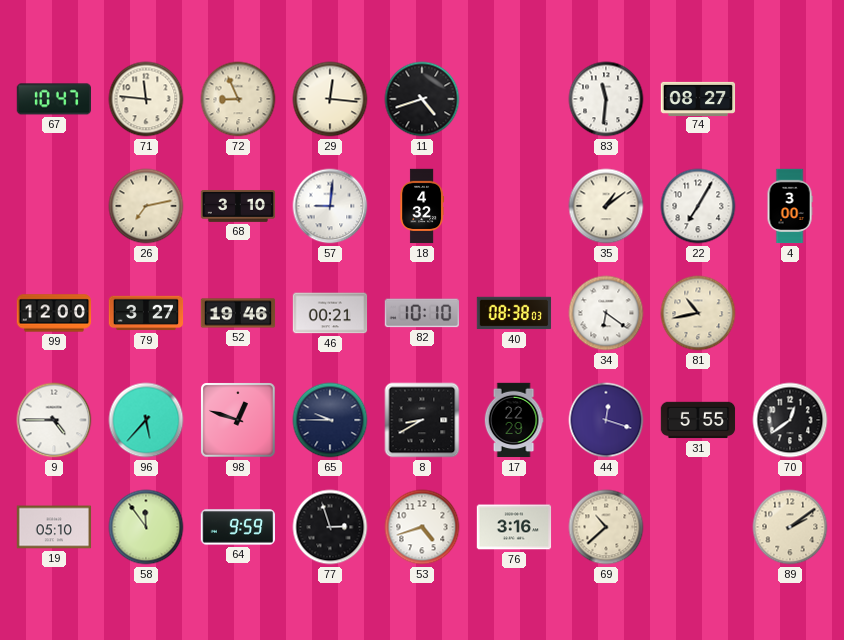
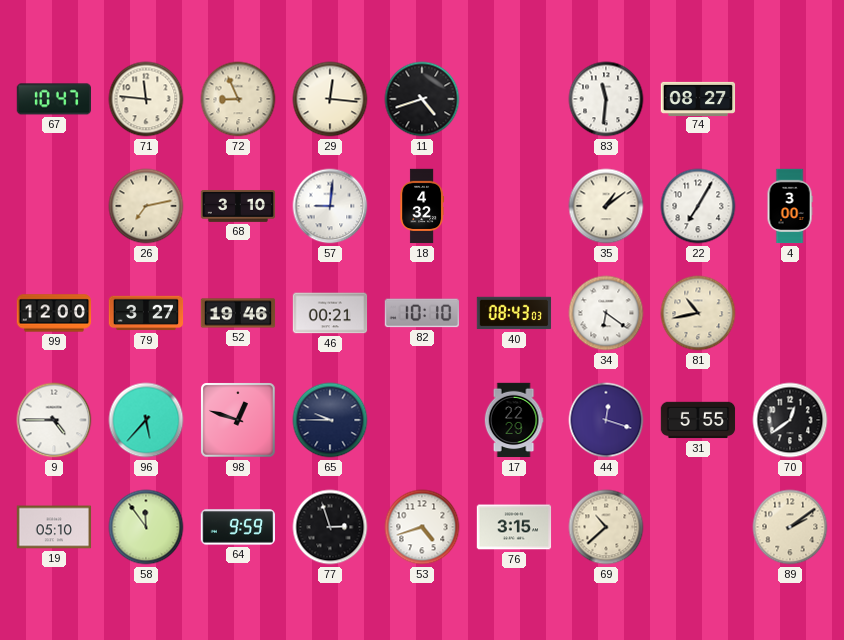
40: 08:38 -> 08:43 (514, 313)
8: 8:40 -> none (422, 420)
76: 3:16 -> 3:15 (514, 527)
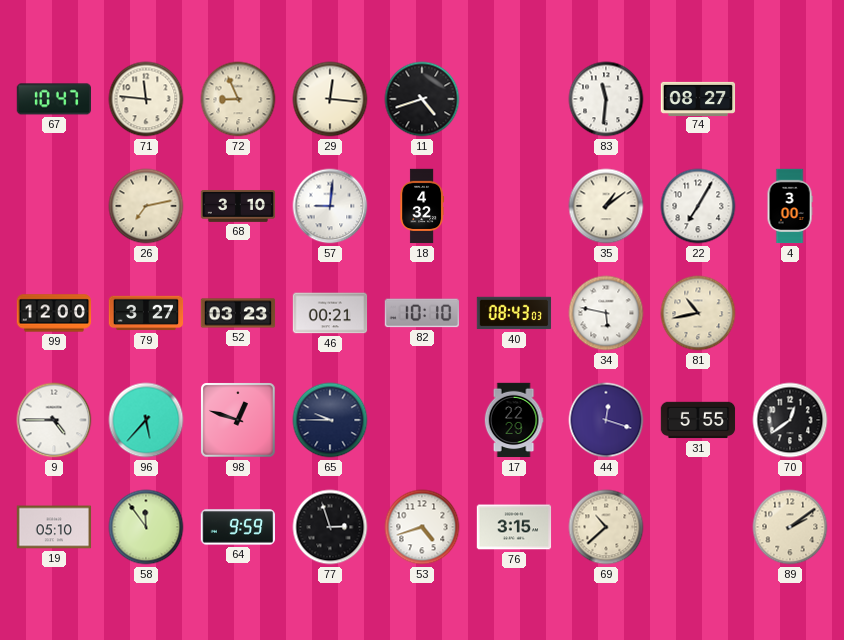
52: 19:46 -> 03:23 (238, 313)
34: 6:21 -> 5:47 (606, 313)
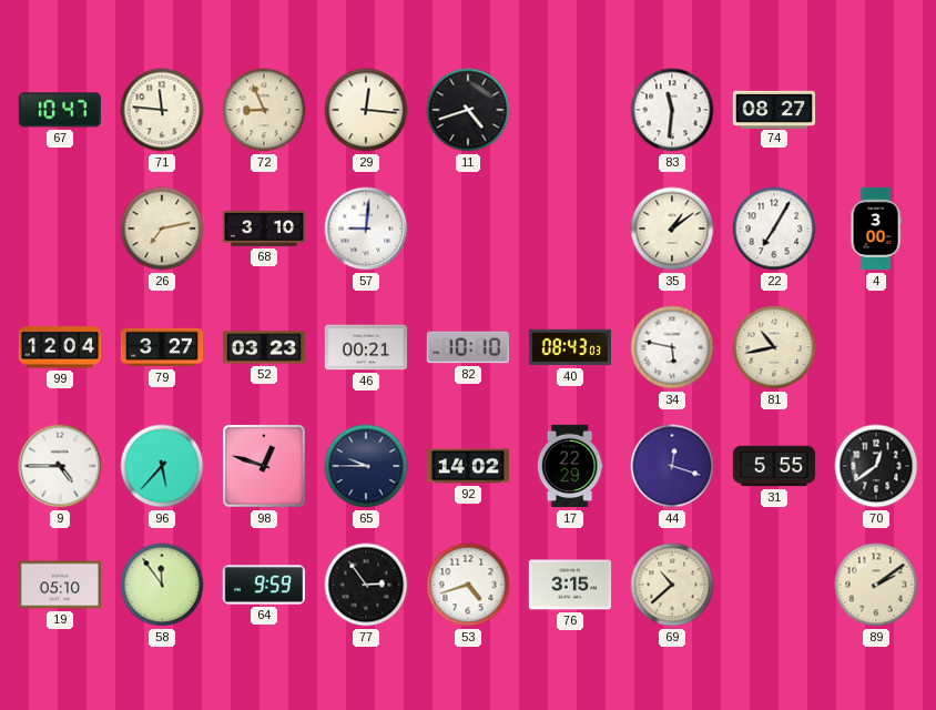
18: 4:32 -> none (422, 206)
99: 12:00 -> 12:04 (60, 347)
92: none -> 14:02 (468, 466)
77: 2:57 -> 2:54 (366, 585)
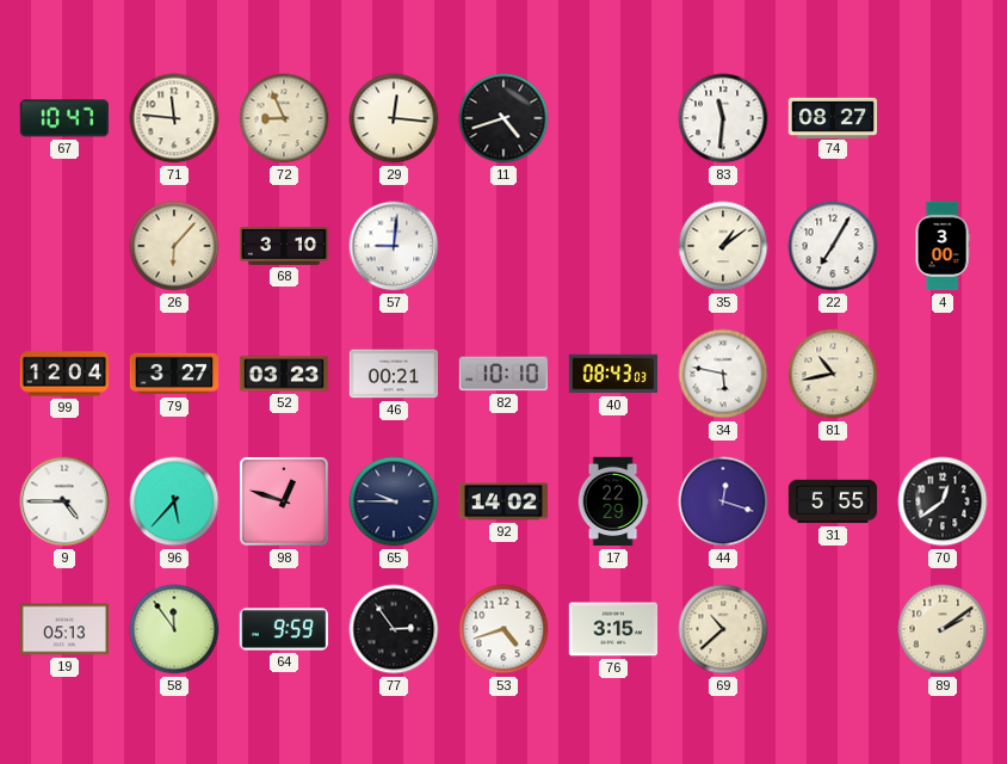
26: 7:13 -> 6:07 (174, 246)
19: 05:10 -> 05:13 (64, 629)
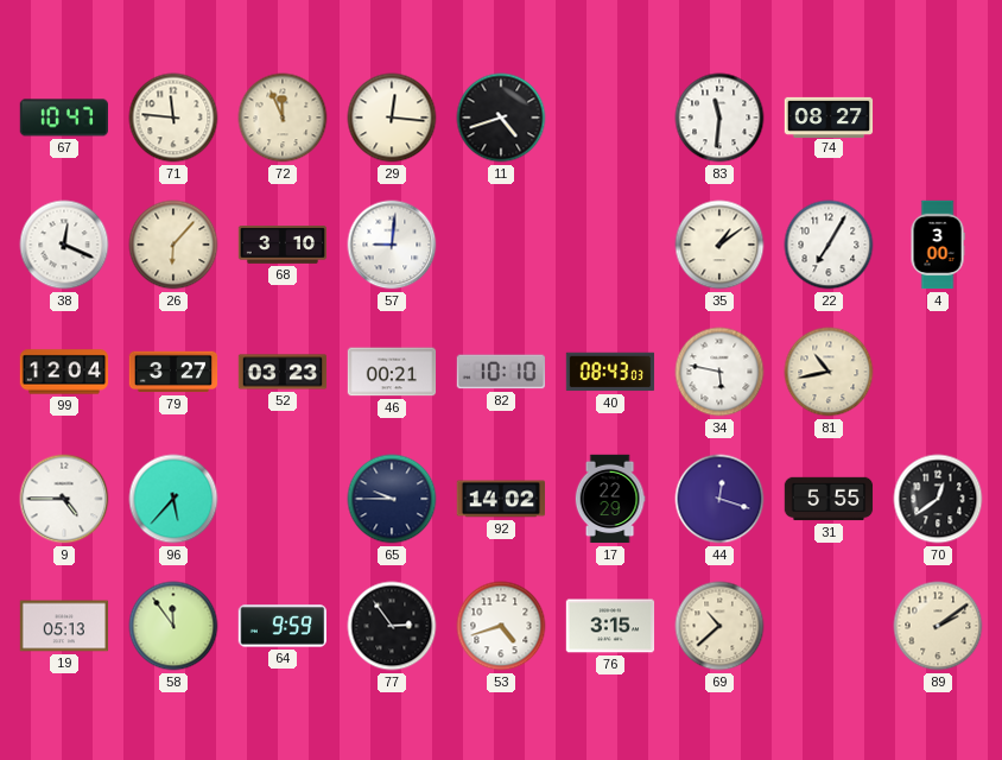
72: 8:56 -> 11:56 (283, 118)
38: none -> 12:19 (64, 245)
98: 12:48 -> none (284, 501)
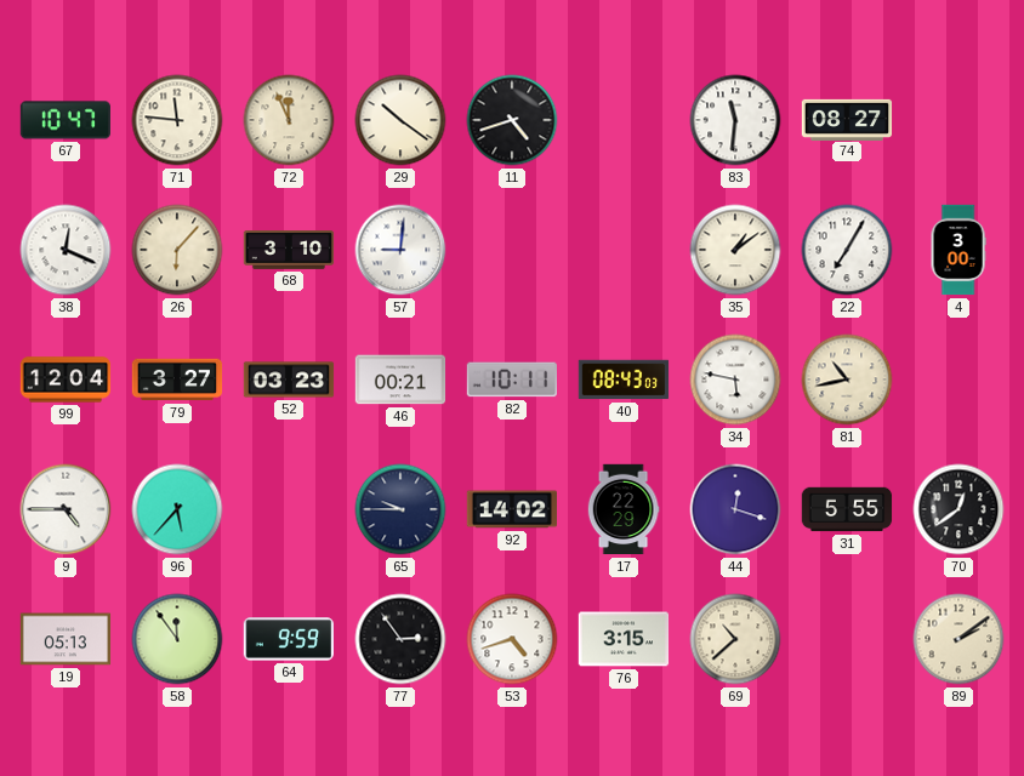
29: 12:16 -> 10:21 (400, 120)
82: 10:10 -> 10:11 (511, 380)
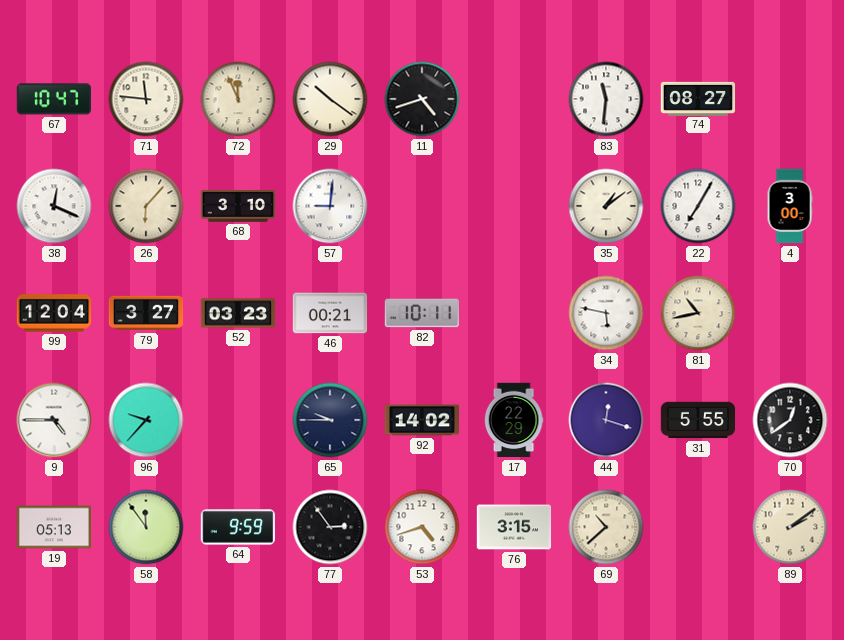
40: 08:43 -> none (624, 380)
96: 5:37 -> 9:37 (146, 420)
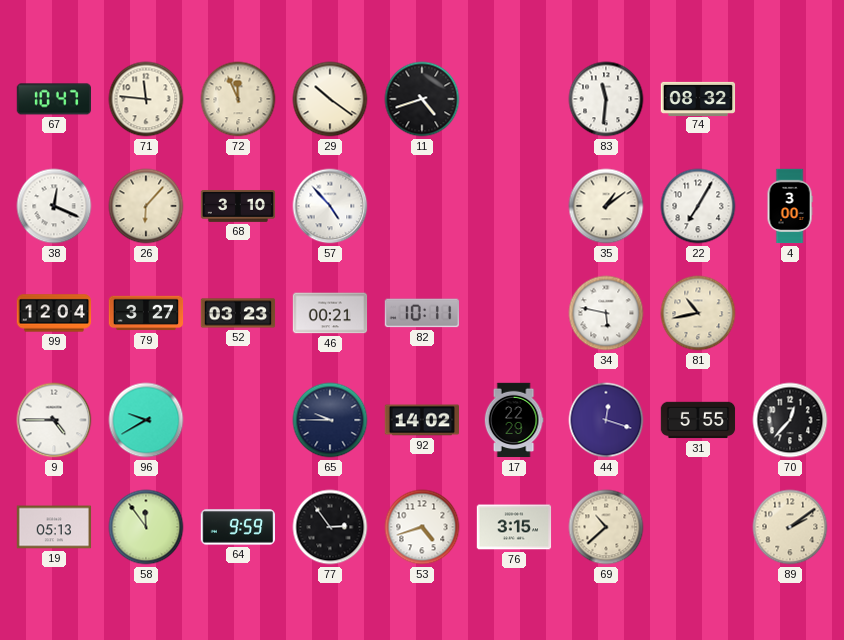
74: 08:27 -> 08:32 (698, 98)
57: 9:01 -> 4:53 (330, 206)
96: 9:37 -> 9:40 (146, 420)
70: 12:39 -> 12:37 (790, 420)
